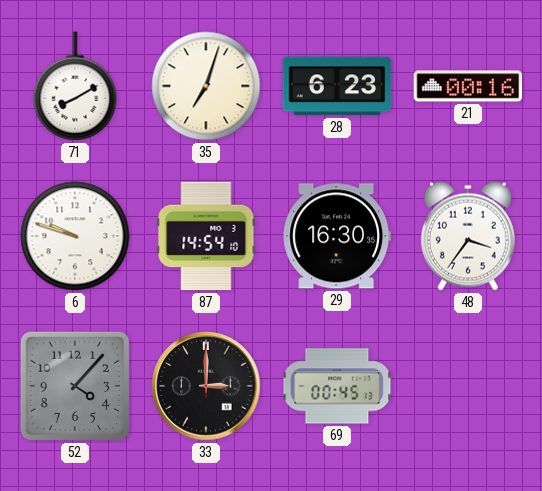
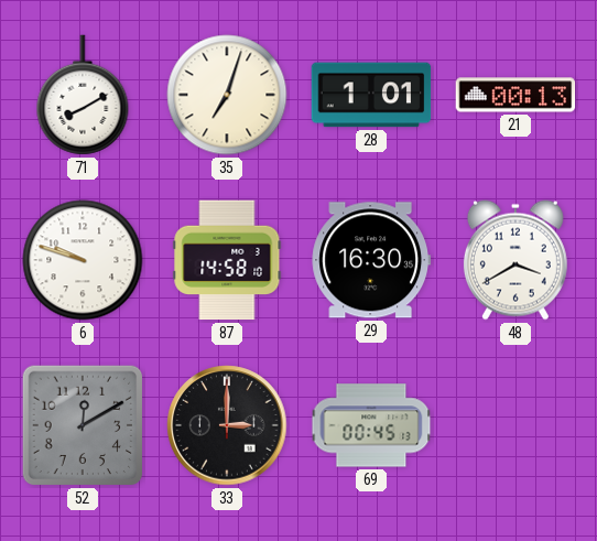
28: 6:23 -> 1:01 (371, 95)
21: 00:16 -> 00:13 (515, 95)
87: 14:54 -> 14:58 (227, 260)
48: 3:36 -> 3:40 (515, 260)
52: 4:07 -> 12:10 (83, 425)
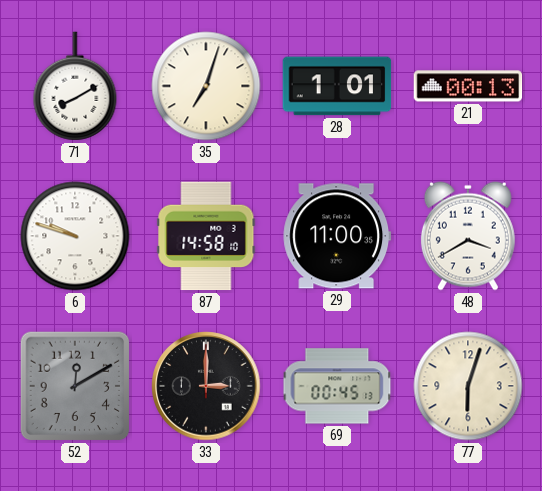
29: 16:30 -> 11:00 (337, 236)
77: none -> 6:03 (468, 386)
